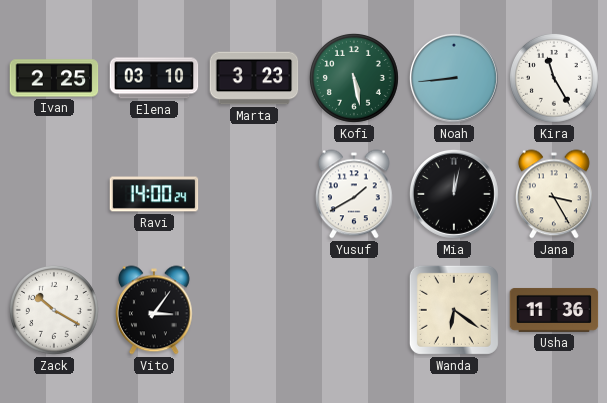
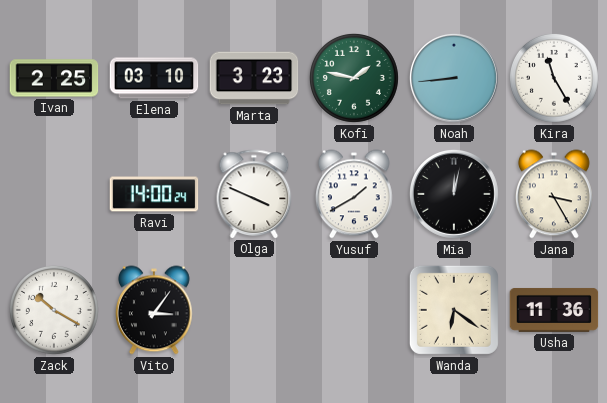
Kofi: 5:28 -> 1:47 (354, 78)
Olga: none -> 3:49 (254, 194)
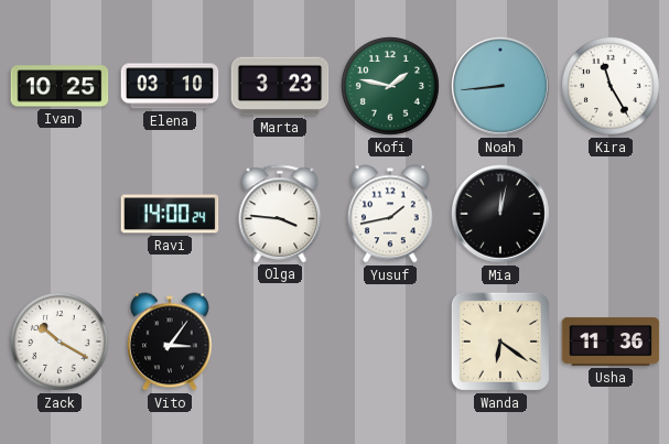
Ivan: 2:25 -> 10:25 (60, 86)
Olga: 3:49 -> 3:46 (280, 214)
Yusuf: 1:40 -> 1:43 (391, 214)
Jana: 3:25 -> none (555, 194)
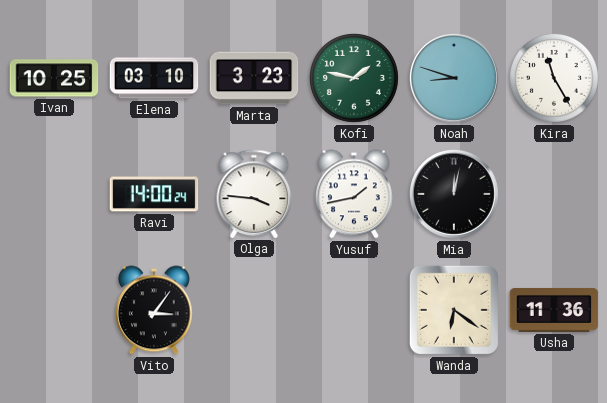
Noah: 8:44 -> 8:48 (454, 78)
Zack: 10:20 -> none (60, 342)
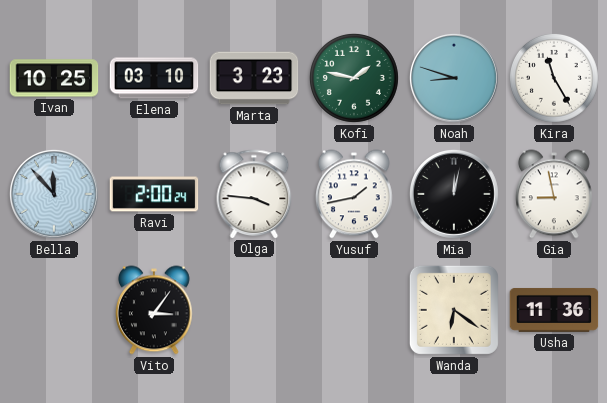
Bella: none -> 11:53 (54, 194)
Ravi: 14:00 -> 2:00 (154, 194)
Gia: none -> 8:58 (555, 194)
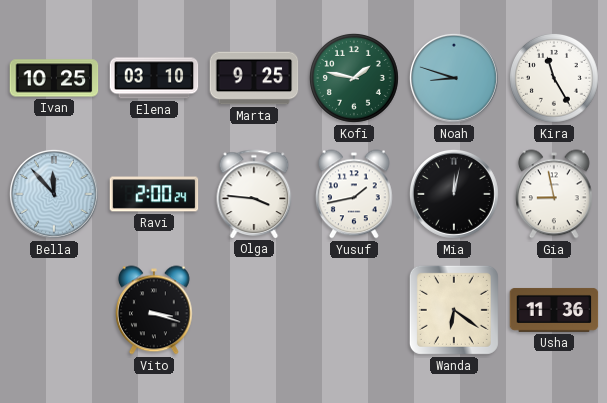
Marta: 3:23 -> 9:25 (254, 78)
Vito: 3:06 -> 3:18 (155, 310)
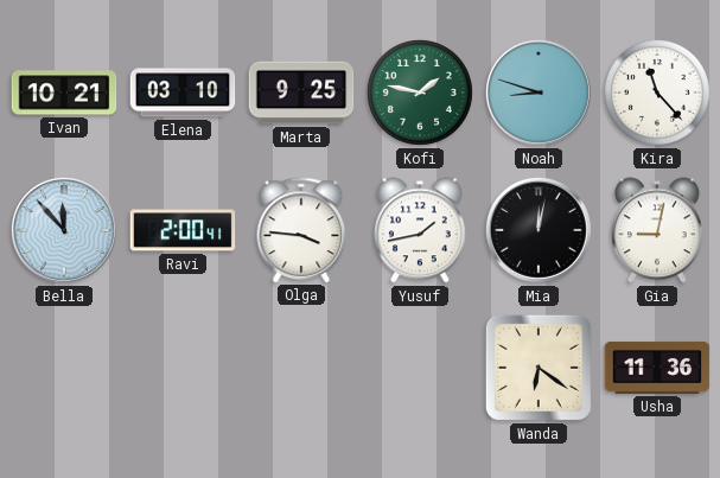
Ivan: 10:25 -> 10:21 (64, 93)
Kira: 11:25 -> 11:23 (657, 93)
Ravi: 2:00:24 -> 2:00:41 (183, 230)
Gia: 8:58 -> 9:02 (658, 230)
Vito: 3:18 -> none (155, 310)
